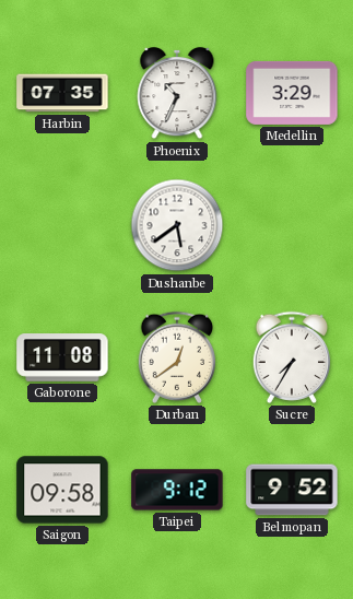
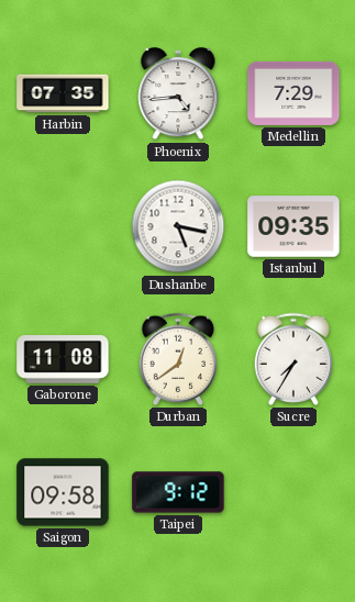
Phoenix: 10:34 -> 4:44 (178, 93)
Medellin: 3:29 -> 7:29 (293, 93)
Dushanbe: 5:39 -> 5:17 (178, 226)
Istanbul: none -> 09:35 (293, 226)
Belmopan: 9:52 -> none (292, 490)
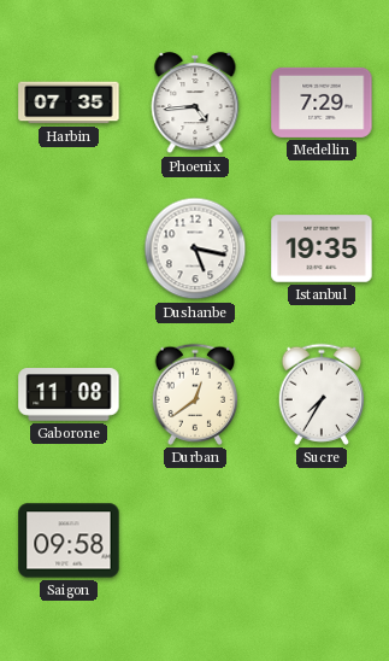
Istanbul: 09:35 -> 19:35 (322, 248)
Taipei: 9:12 -> none (178, 492)
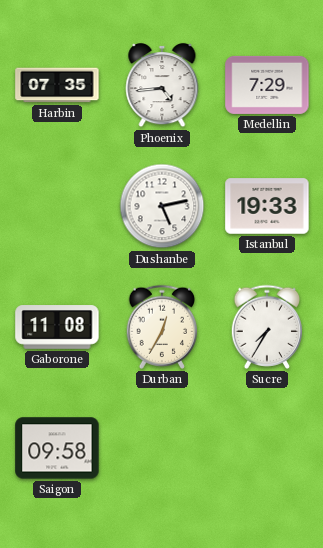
Dushanbe: 5:17 -> 5:13 (162, 206)
Istanbul: 19:35 -> 19:33 (267, 206)
Durban: 12:39 -> 12:35 (161, 327)
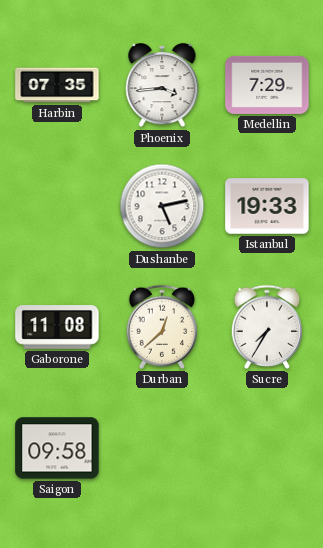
Phoenix: 4:44 -> 3:44 (162, 85)
Durban: 12:35 -> 12:38 (161, 327)
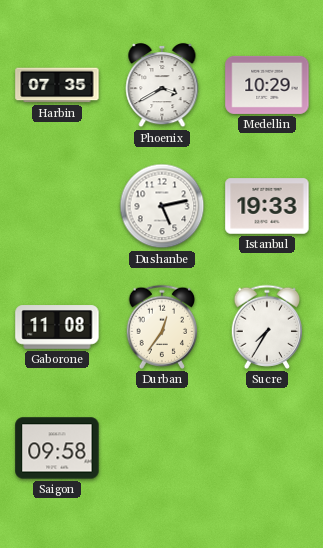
Phoenix: 3:44 -> 3:40 (162, 85)
Medellin: 7:29 -> 10:29 (267, 85)
Durban: 12:38 -> 12:36 (161, 327)
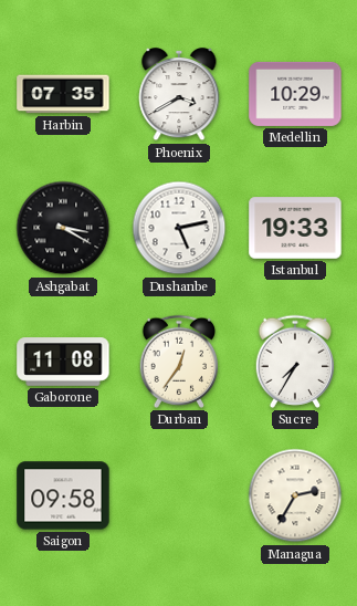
Ashgabat: none -> 3:20 (63, 228)
Managua: none -> 2:35 (295, 495)
